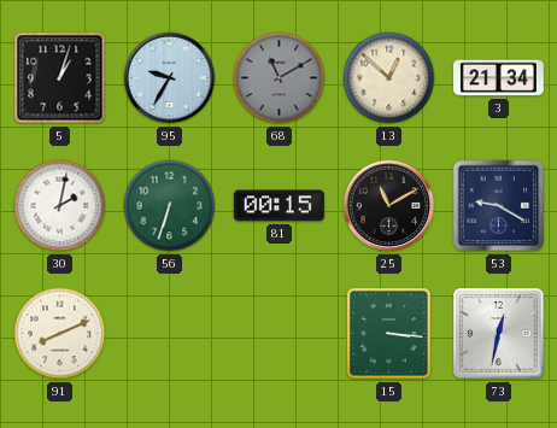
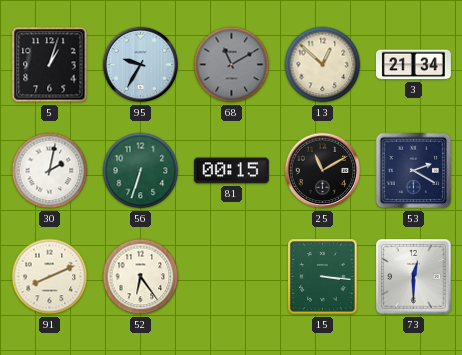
53: 9:20 -> 2:20 (414, 171)
52: none -> 6:24 (141, 277)
73: 12:32 -> 12:30 (414, 277)
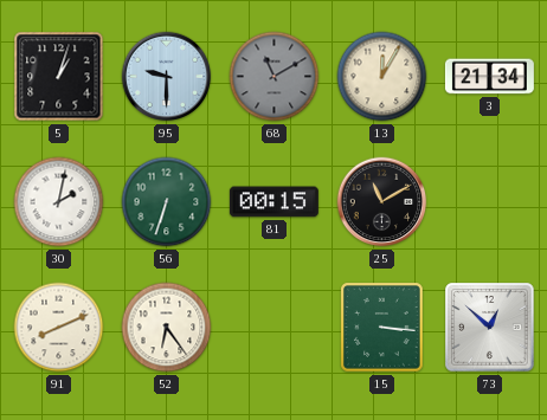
95: 9:35 -> 9:30 (167, 77)
13: 12:52 -> 12:05 (382, 77)
53: 2:20 -> none (414, 171)
73: 12:30 -> 12:52 (490, 328)
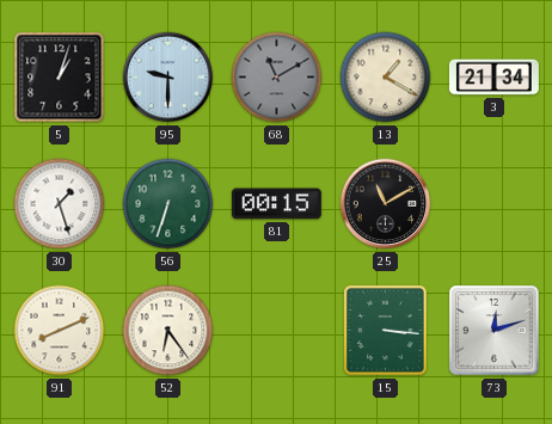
13: 12:05 -> 1:20 (386, 78)
30: 2:02 -> 1:27 (60, 204)
73: 12:52 -> 12:12 (495, 331)
